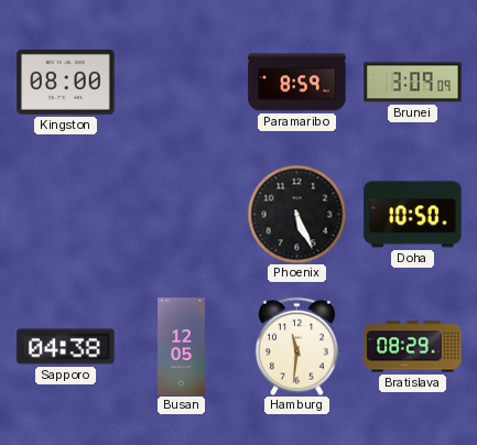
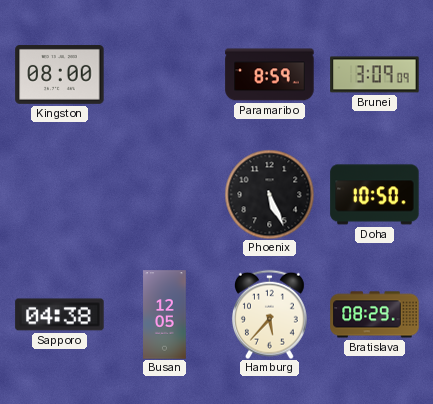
Hamburg: 11:31 -> 5:37 (269, 314)
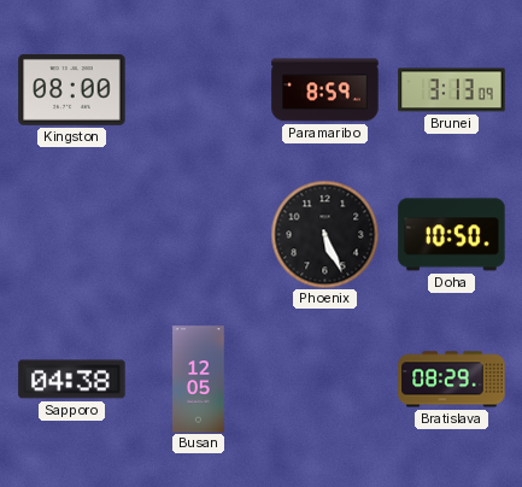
Brunei: 3:09 -> 3:13 (452, 90)
Hamburg: 5:37 -> none (269, 314)
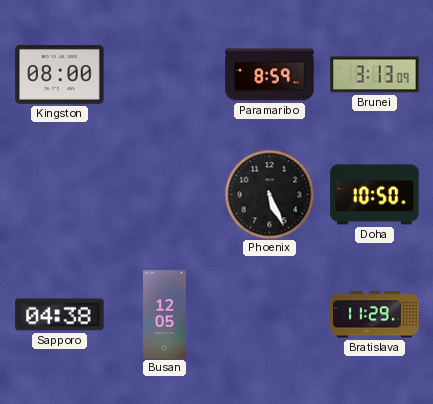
Bratislava: 08:29 -> 11:29 (375, 315)
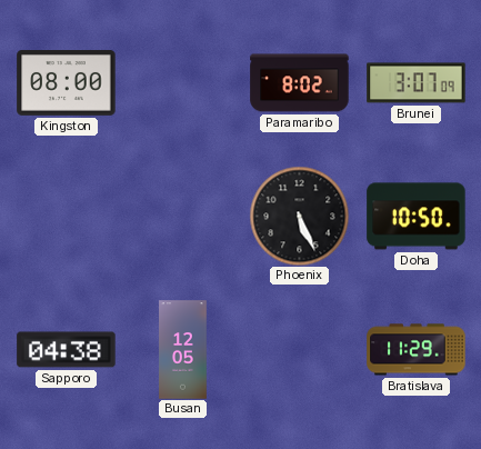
Paramaribo: 8:59 -> 8:02 (300, 83)
Brunei: 3:13 -> 3:07 (417, 83)
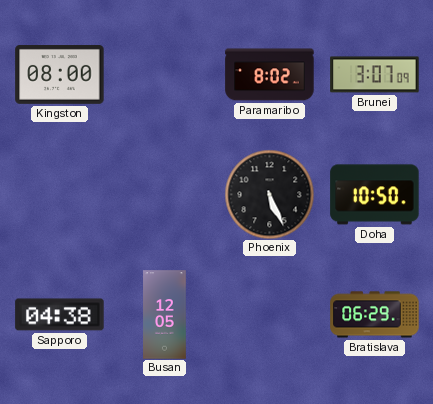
Bratislava: 11:29 -> 06:29 (375, 315)
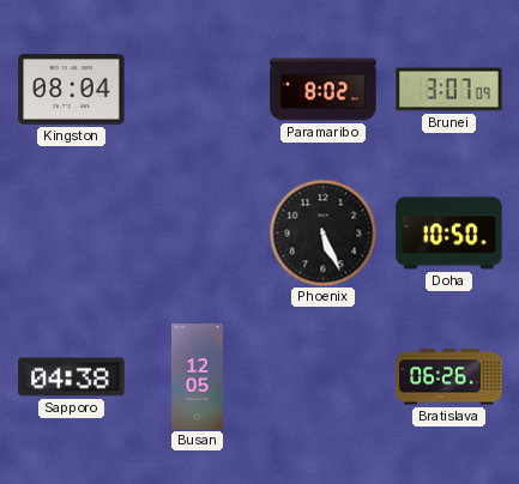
Kingston: 08:00 -> 08:04 (72, 90)
Bratislava: 06:29 -> 06:26 (449, 377)
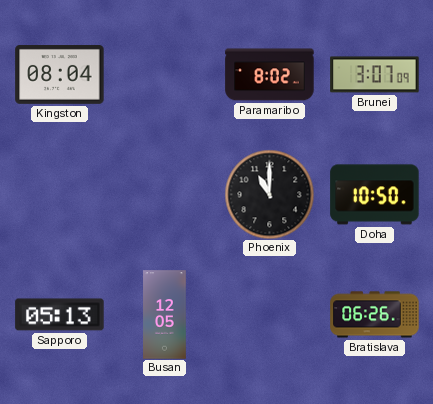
Phoenix: 5:26 -> 11:00 (269, 194)
Sapporo: 04:38 -> 05:13 (60, 315)
